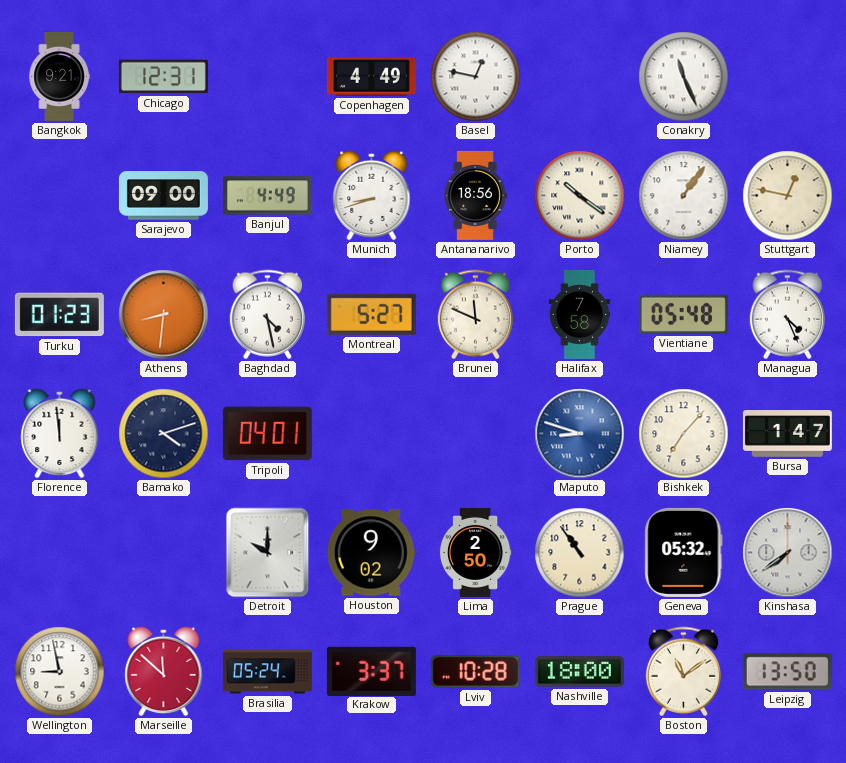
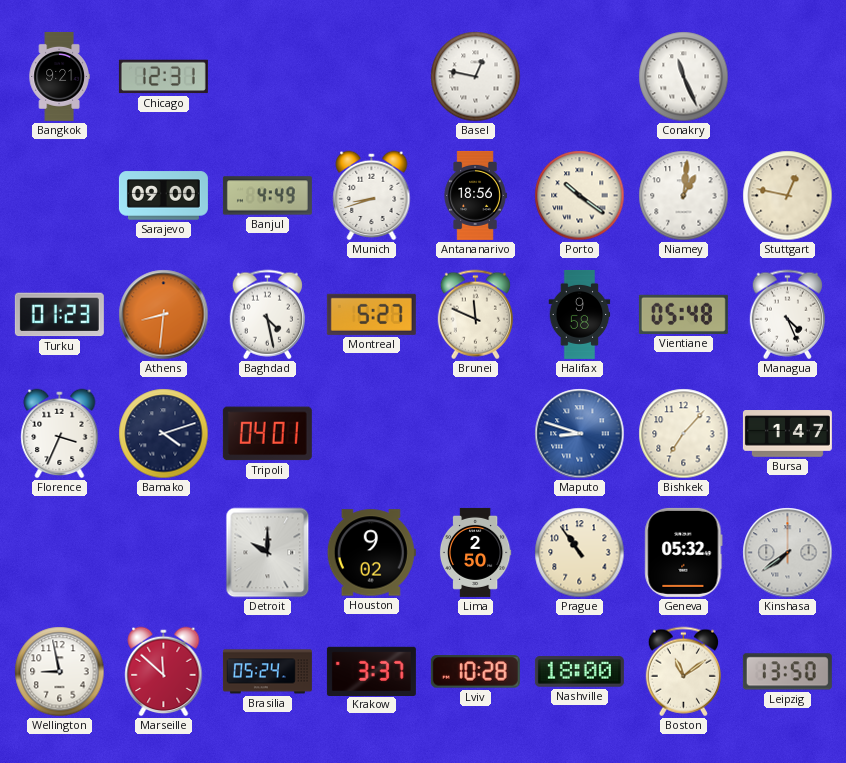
Copenhagen: 4:49 -> none (371, 77)
Niamey: 1:06 -> 1:01 (684, 196)
Halifax: 7:58 -> 9:58 (580, 314)
Florence: 11:59 -> 3:34 (60, 434)
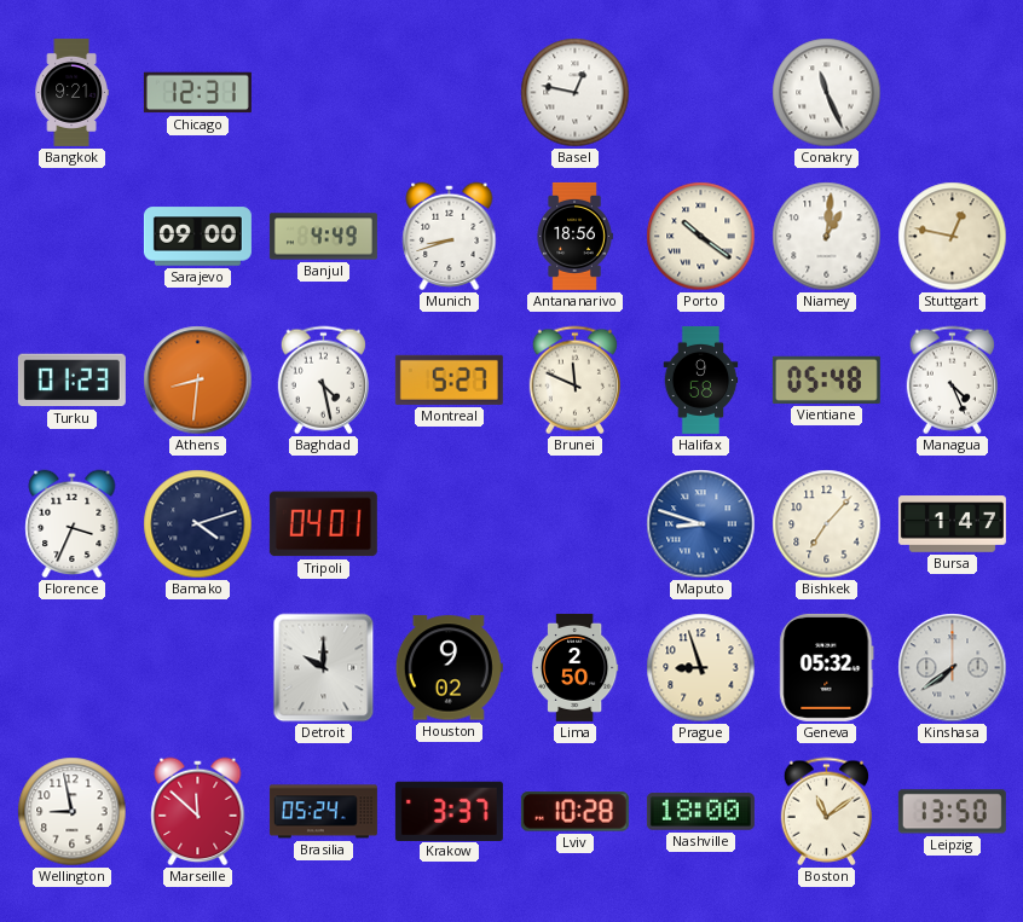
Prague: 10:54 -> 8:57 (701, 668)
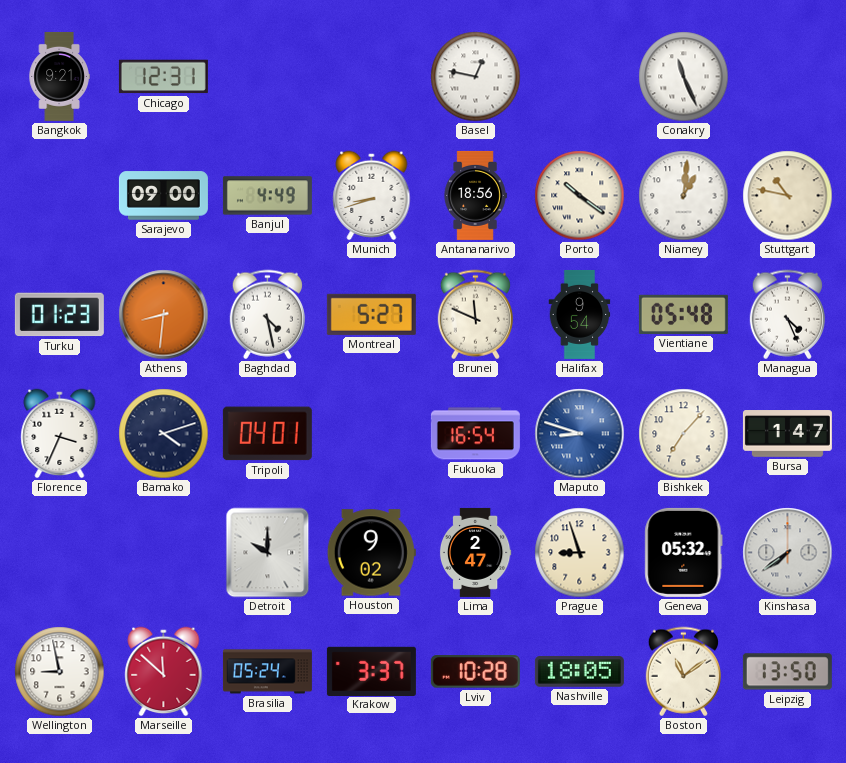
Stuttgart: 12:47 -> 10:47 (788, 196)
Halifax: 9:58 -> 9:54 (580, 314)
Fukuoka: none -> 16:54 (475, 434)
Lima: 2:50 -> 2:47 (475, 552)
Nashville: 18:00 -> 18:05 (579, 672)
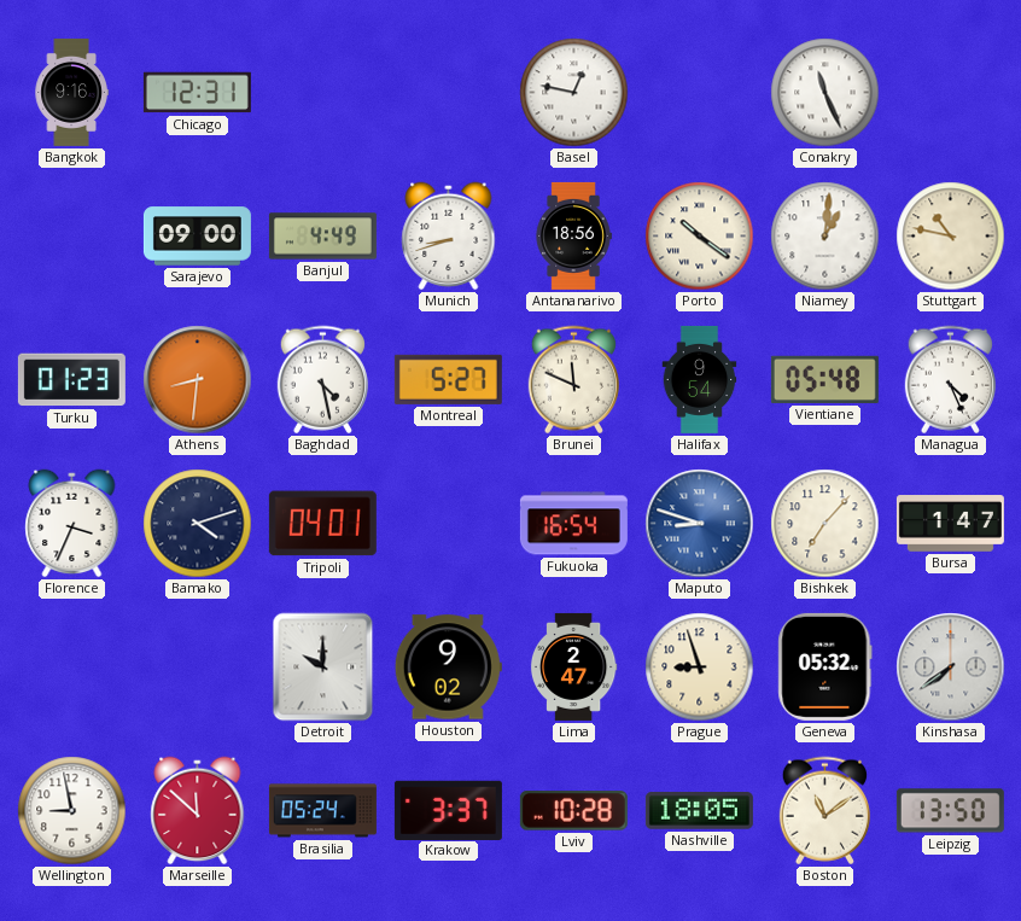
Bangkok: 9:21 -> 9:16 (71, 92)
